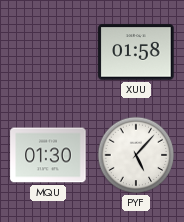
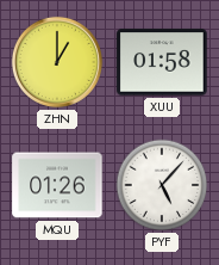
ZHN: none -> 1:00 (57, 62)
MQU: 01:30 -> 01:26 (57, 185)
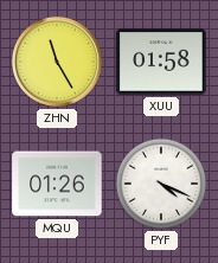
ZHN: 1:00 -> 11:25 (57, 62)
PYF: 5:07 -> 4:19 (161, 184)
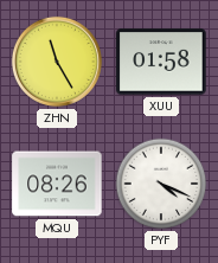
MQU: 01:26 -> 08:26 (57, 184)
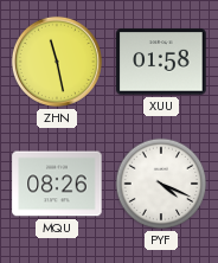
ZHN: 11:25 -> 11:28 (57, 62)
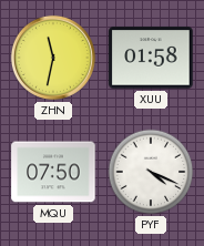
ZHN: 11:28 -> 11:32 (53, 58)
MQU: 08:26 -> 07:50 (53, 172)
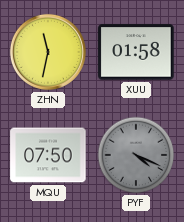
PYF dial: white -> grey (136, 155)
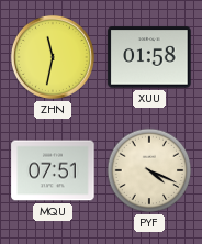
MQU: 07:50 -> 07:51 (53, 170)
PYF dial: grey -> cream (149, 170)
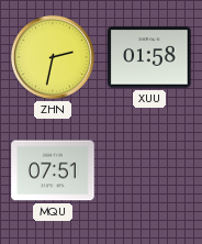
ZHN: 11:32 -> 2:32 (53, 57)
PYF: 4:19 -> none (149, 170)
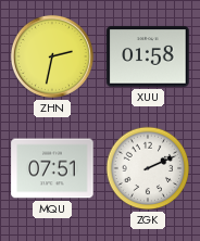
ZGK: none -> 2:11 (148, 168)
